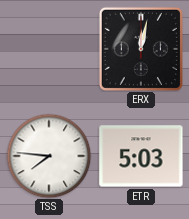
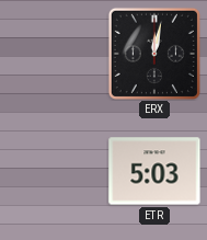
TSS: 7:46 -> none (49, 156)
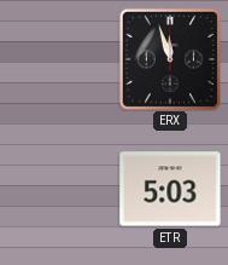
ERX: 12:02 -> 11:57 (170, 59)
